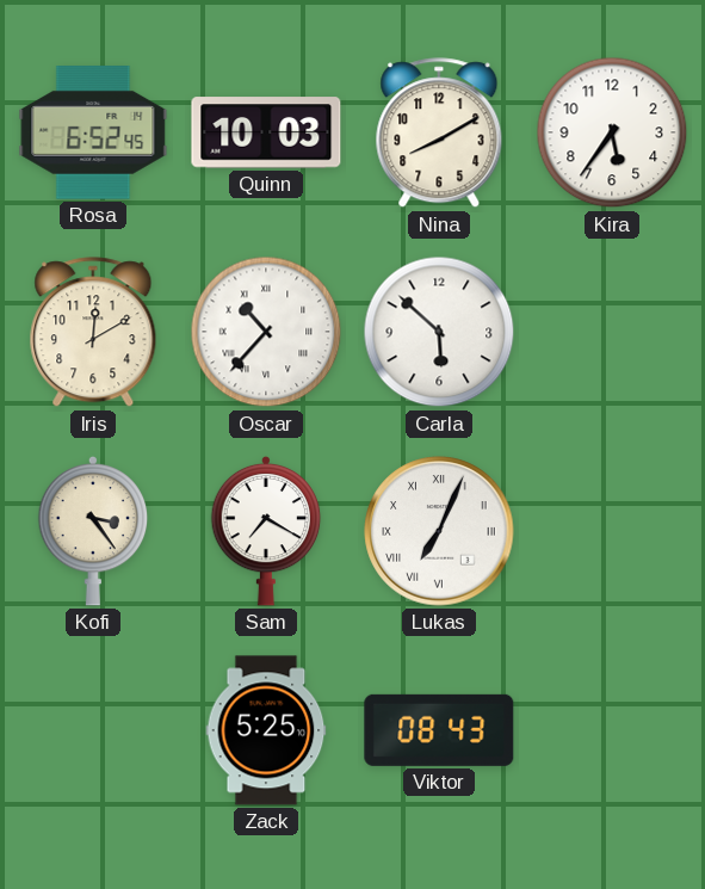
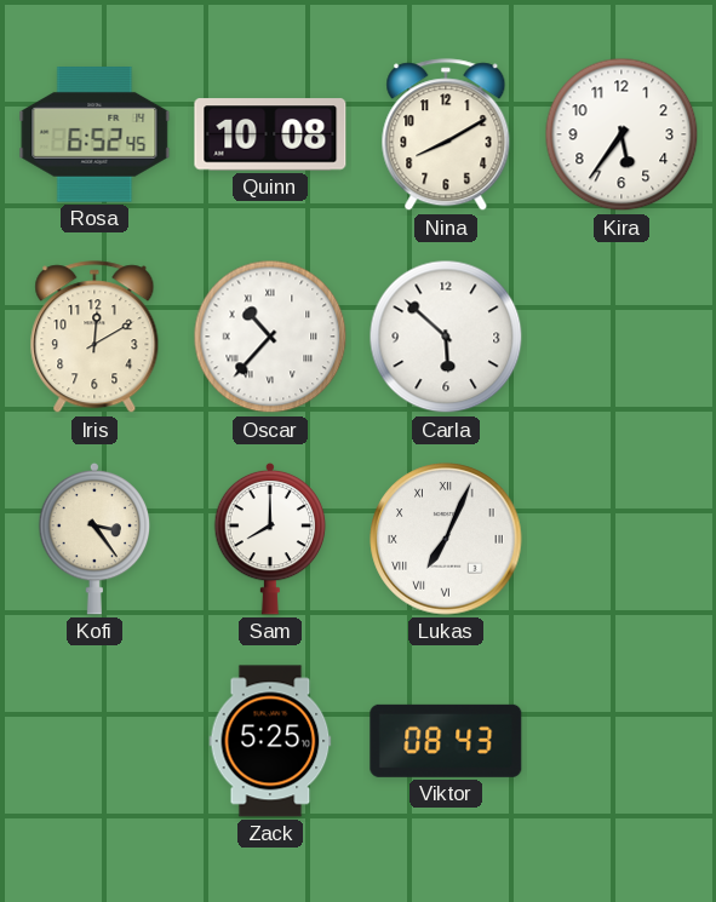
Quinn: 10:03 -> 10:08 (270, 134)
Sam: 7:20 -> 8:00 (270, 539)
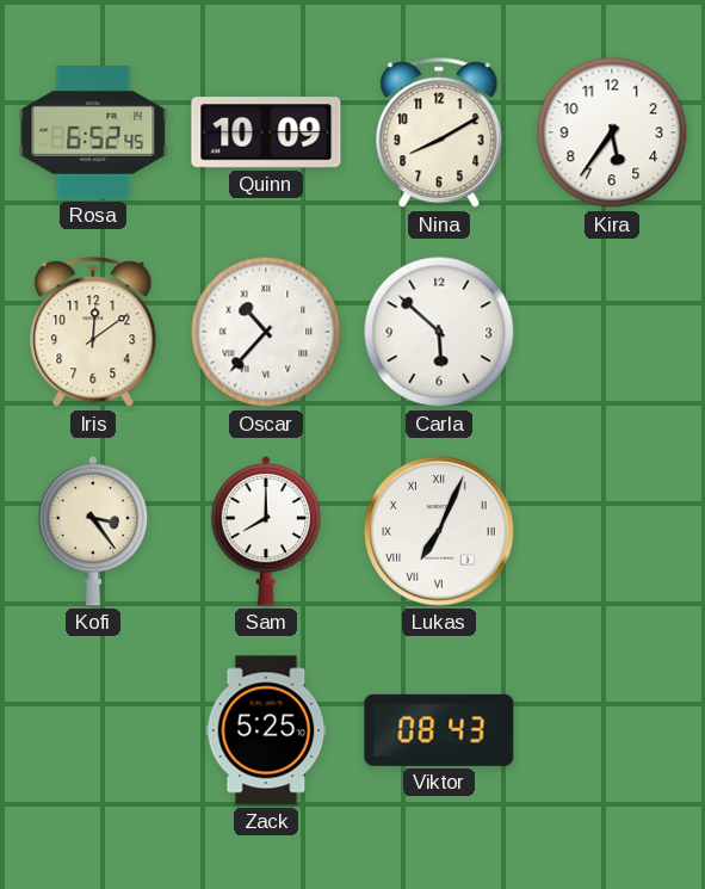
Quinn: 10:08 -> 10:09 (266, 132)
Iris: 12:10 -> 12:09 (93, 333)
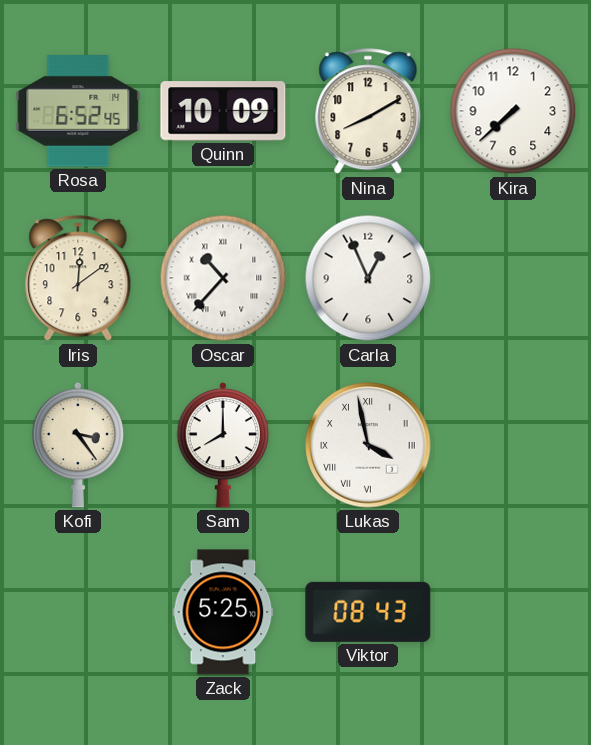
Kira: 5:36 -> 7:38 (513, 111)
Carla: 5:52 -> 12:56 (368, 278)
Lukas: 7:04 -> 3:58 (368, 445)
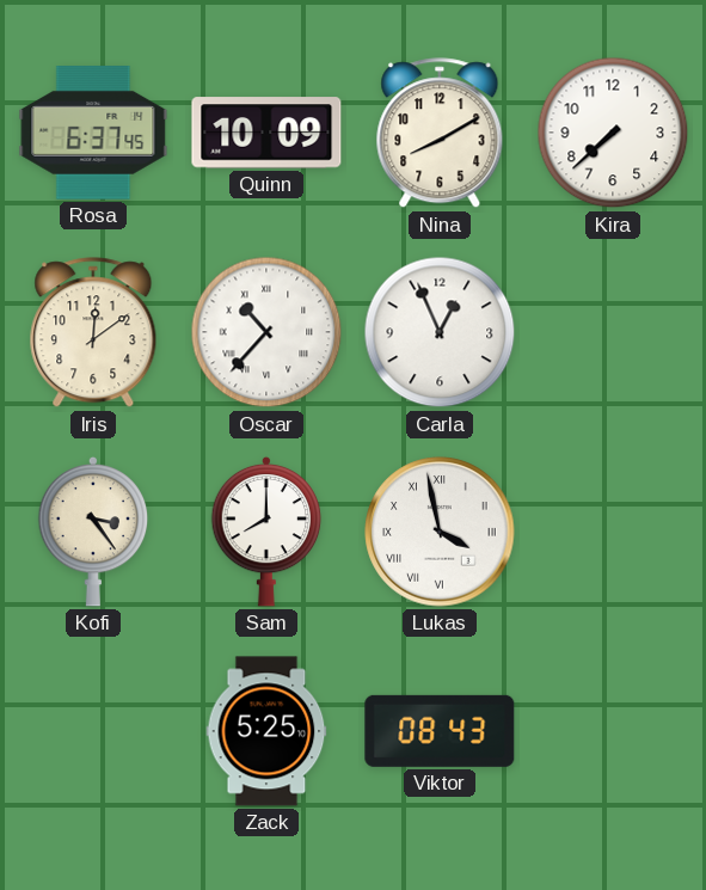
Rosa: 6:52 -> 6:37 (93, 134)
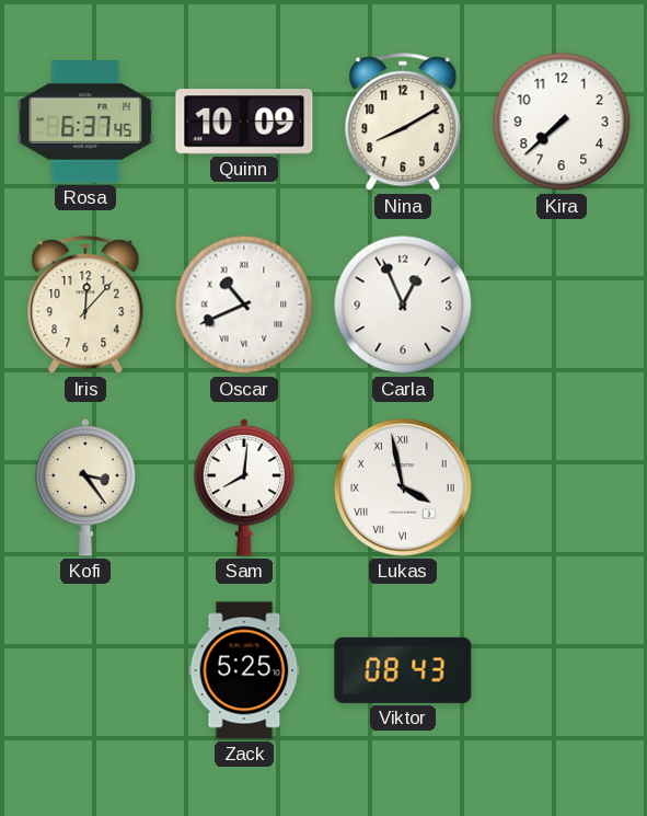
Iris: 12:09 -> 12:07 (85, 306)
Oscar: 10:37 -> 10:41 (244, 304)
Sam: 8:00 -> 8:01 (244, 487)
